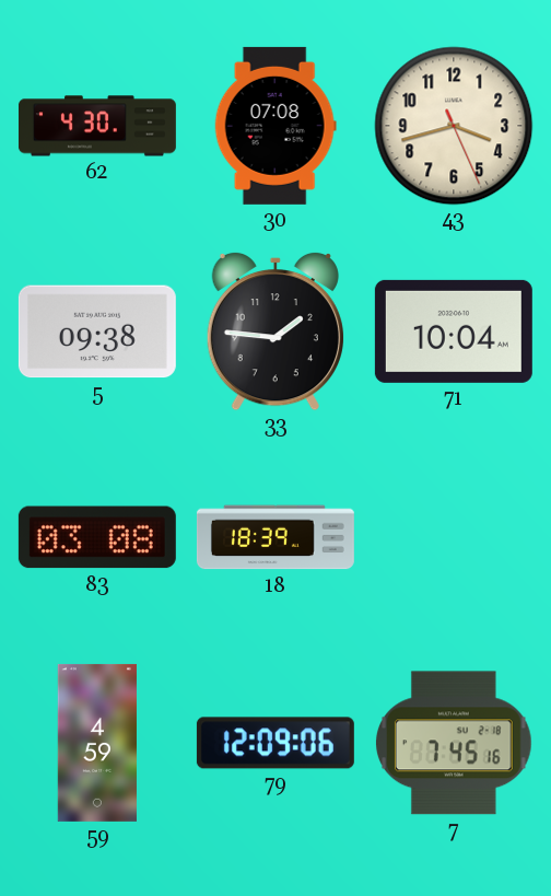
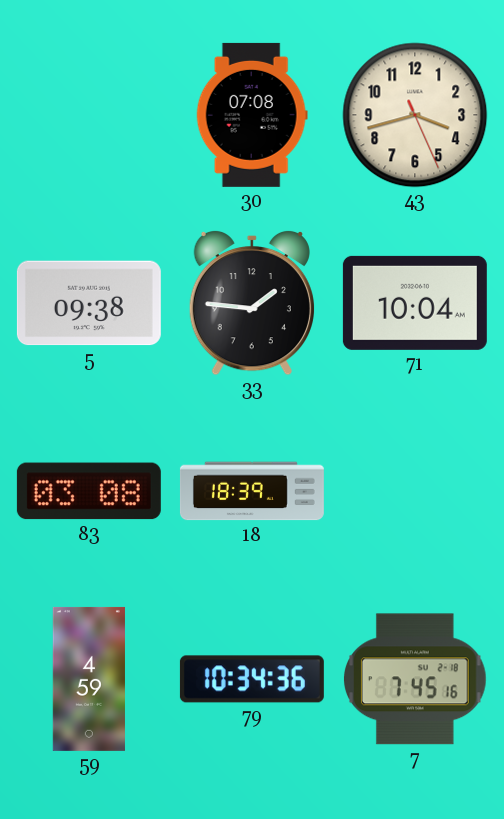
62: 4:30 -> none (97, 126)
79: 12:09 -> 10:34 (252, 679)
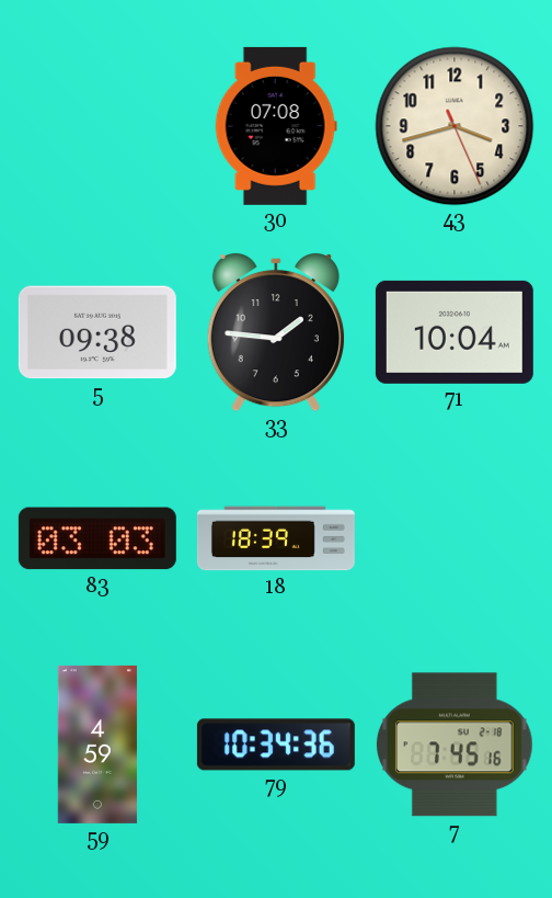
83: 03:08 -> 03:03 (97, 538)
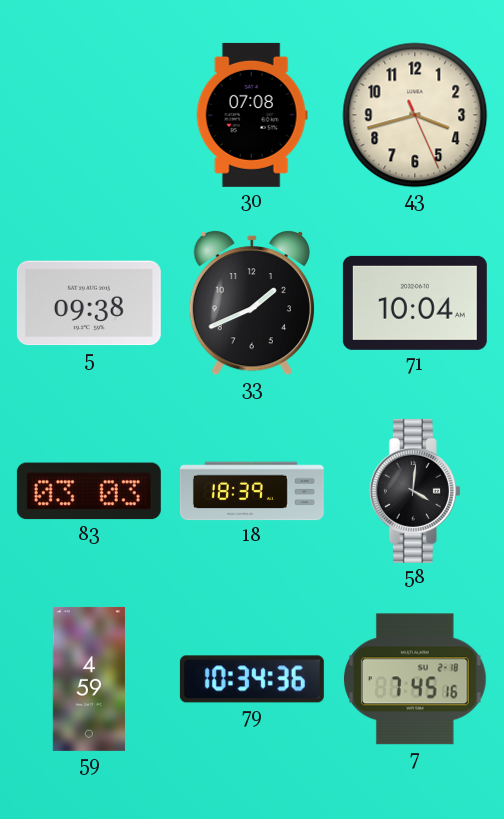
33: 1:46 -> 1:41 (252, 303)
58: none -> 4:01 (415, 491)
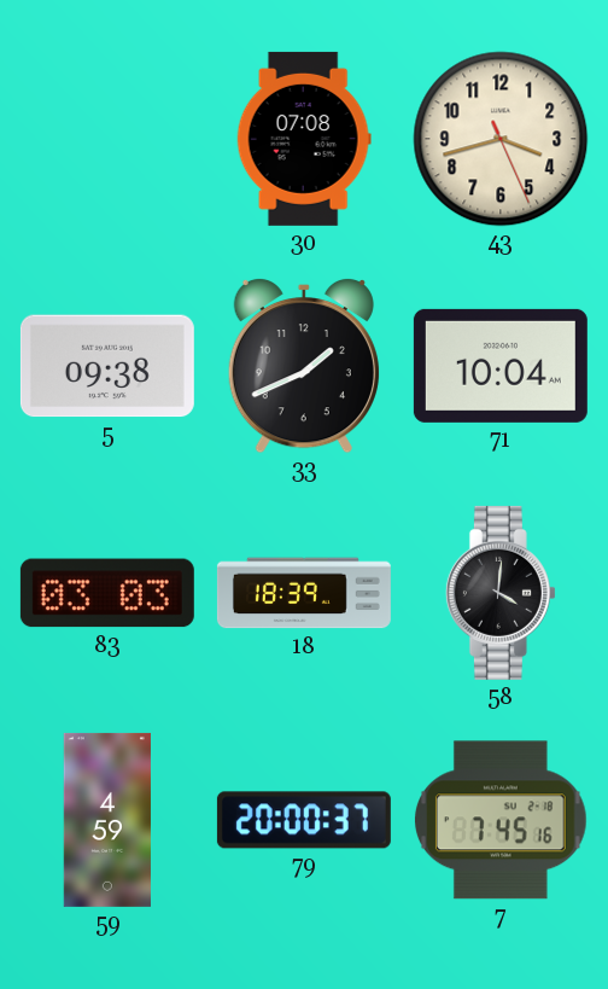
79: 10:34 -> 20:00 (304, 820)
